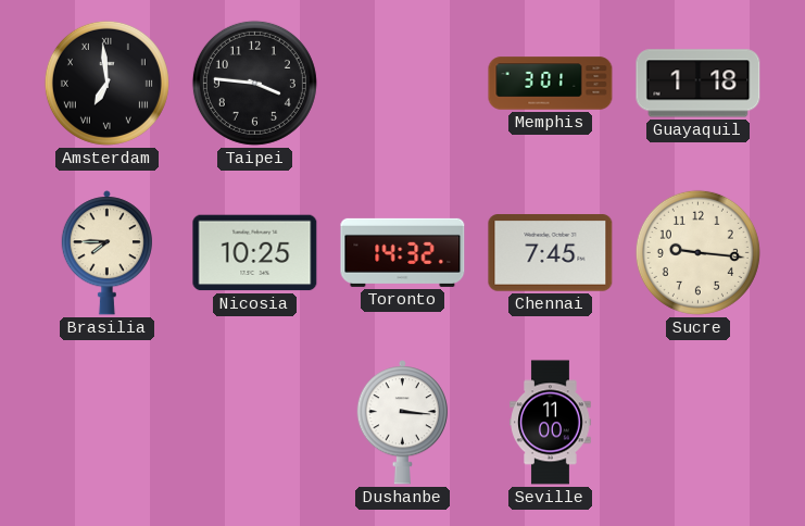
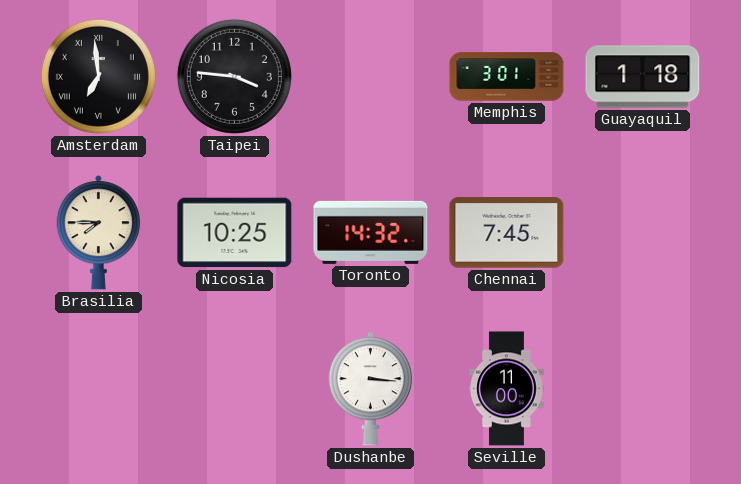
Sucre: 9:16 -> none (697, 252)
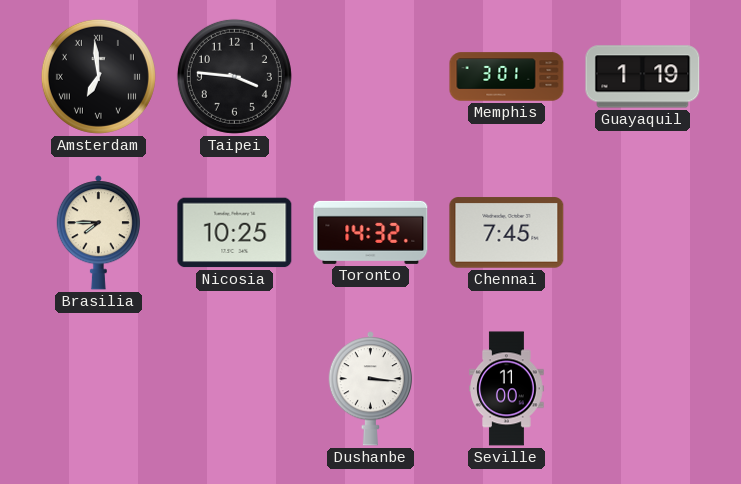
Guayaquil: 1:18 -> 1:19 (643, 77)
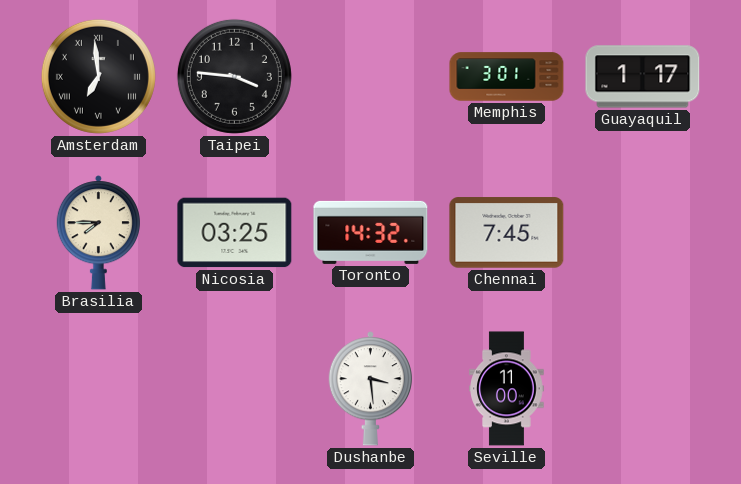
Guayaquil: 1:19 -> 1:17 (643, 77)
Nicosia: 10:25 -> 03:25 (235, 233)
Dushanbe: 3:16 -> 3:29 (370, 389)
